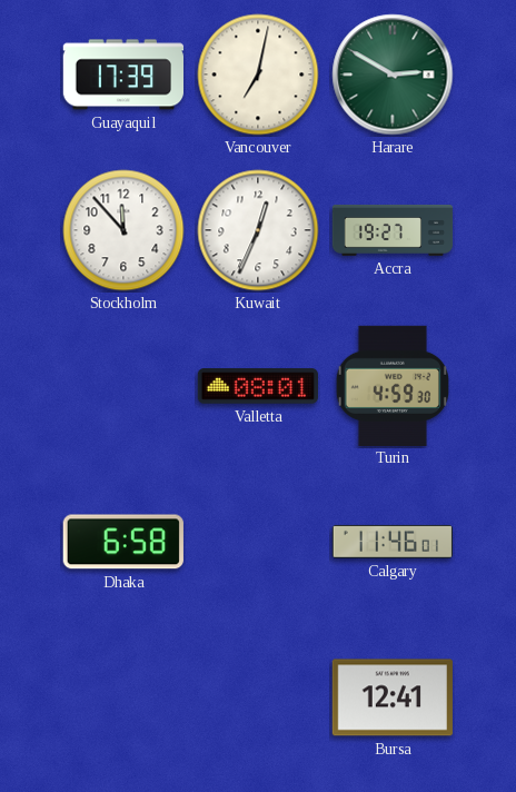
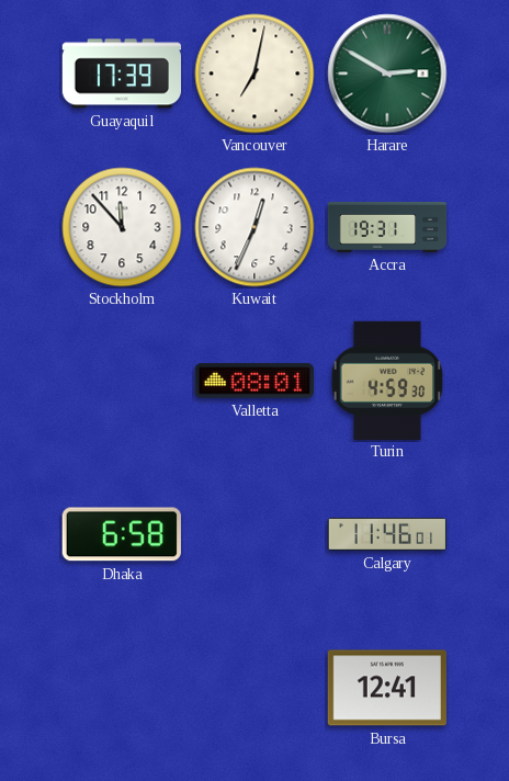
Accra: 19:27 -> 19:31 (387, 228)
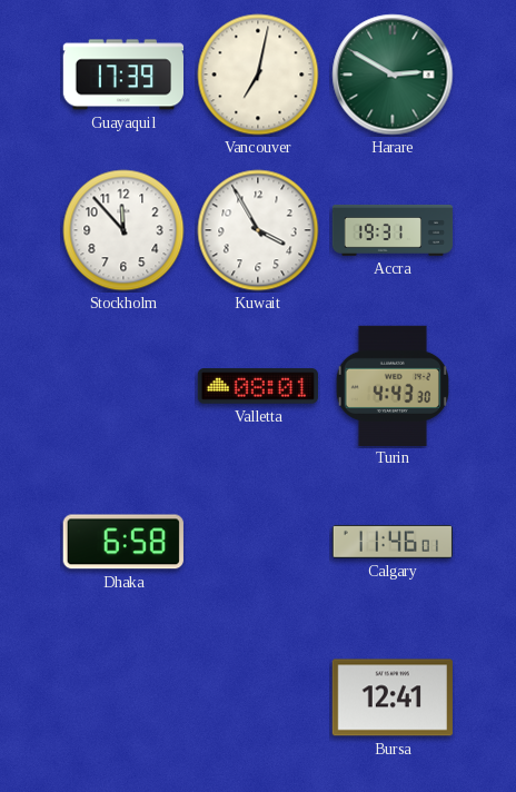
Kuwait: 12:34 -> 3:55 (258, 230)
Turin: 4:59 -> 4:43 (393, 385)
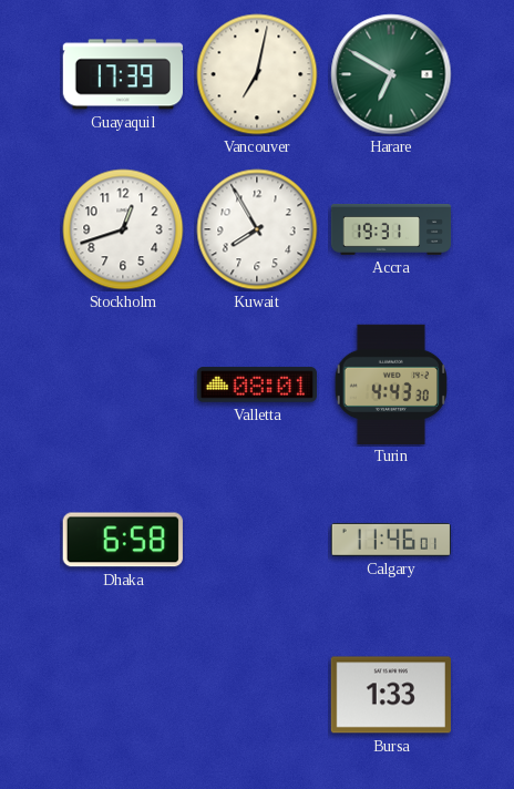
Harare: 2:50 -> 6:50 (391, 74)
Stockholm: 11:53 -> 12:42 (123, 229)
Kuwait: 3:55 -> 7:55 (257, 229)
Bursa: 12:41 -> 1:33 (391, 695)
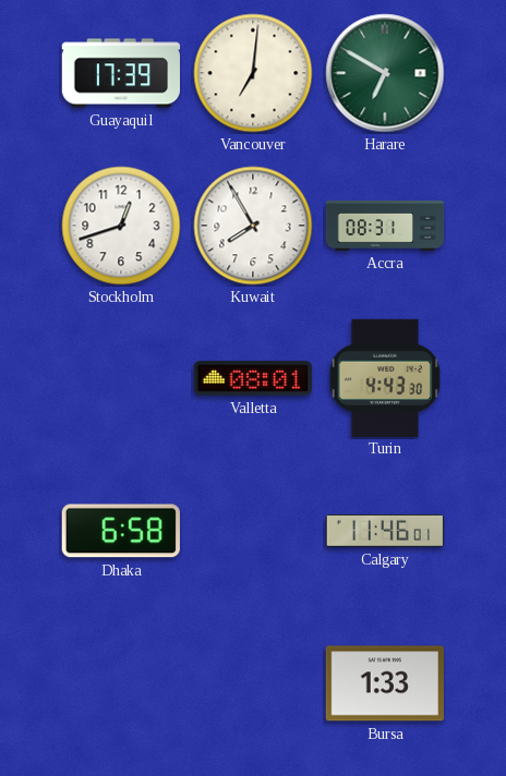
Vancouver: 7:02 -> 7:01 (253, 73)
Accra: 19:31 -> 08:31 (385, 227)
